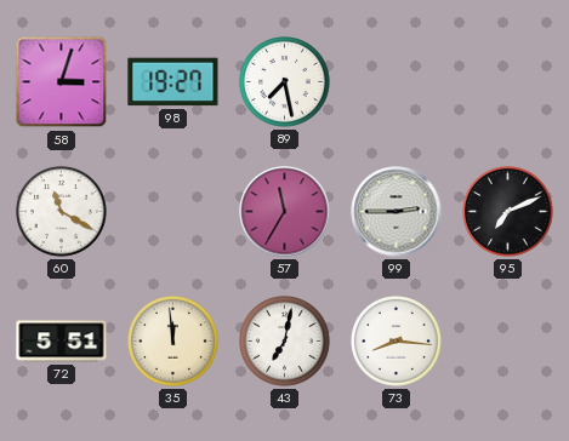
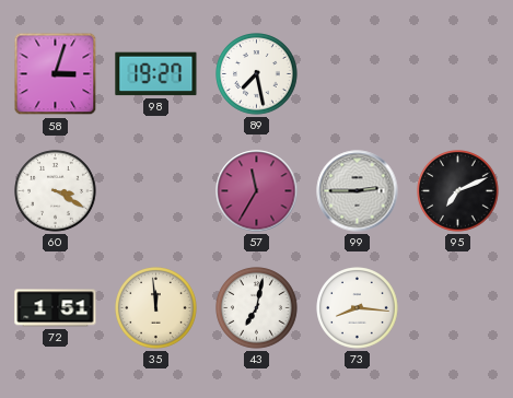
60: 11:20 -> 3:20 (56, 191)
72: 5:51 -> 1:51 (56, 308)
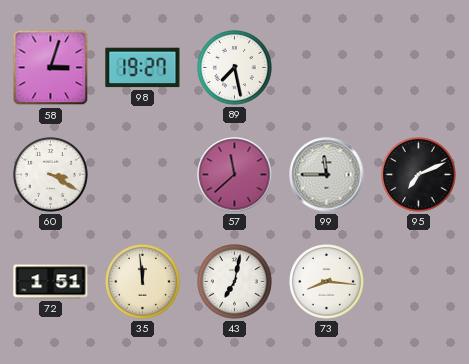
57: 11:35 -> 11:38 (235, 175)
99: 2:45 -> 11:45 (327, 175)
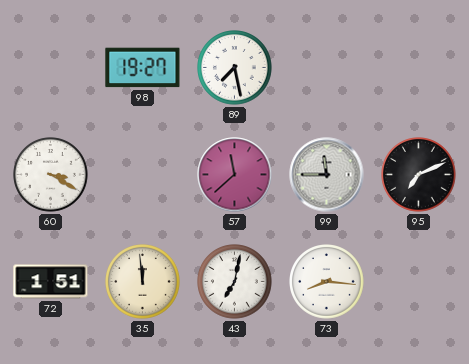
58: 3:03 -> none (51, 68)
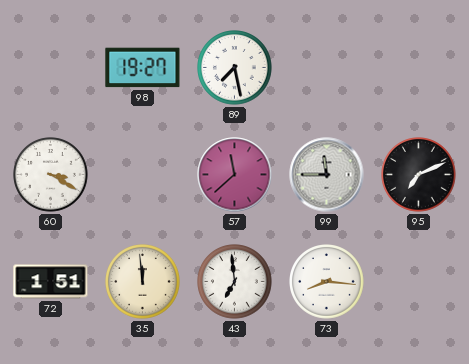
43: 7:02 -> 6:59 (235, 282)
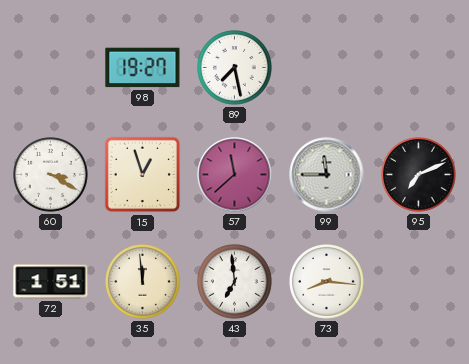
15: none -> 12:57 (143, 175)
